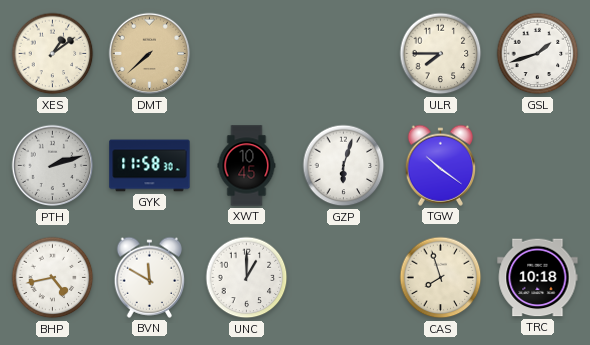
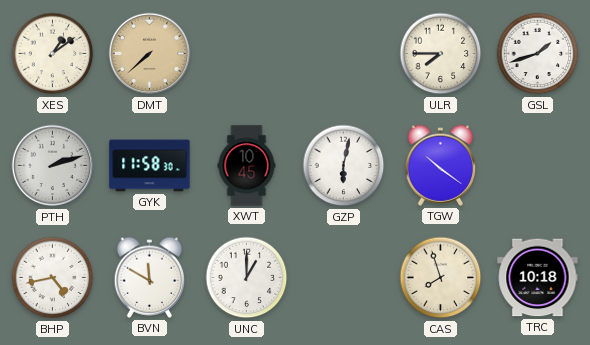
GZP: 6:03 -> 6:02 (344, 166)
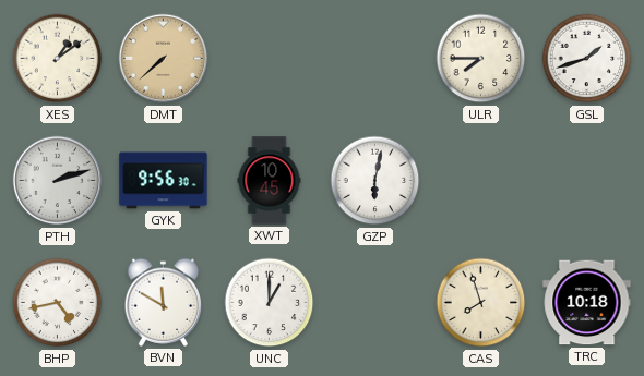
GYK: 11:58 -> 9:56 (164, 181)
TGW: 10:21 -> none (441, 165)
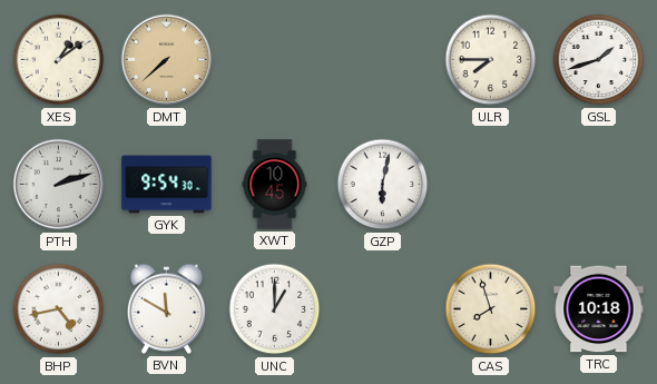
GYK: 9:56 -> 9:54 (167, 185)
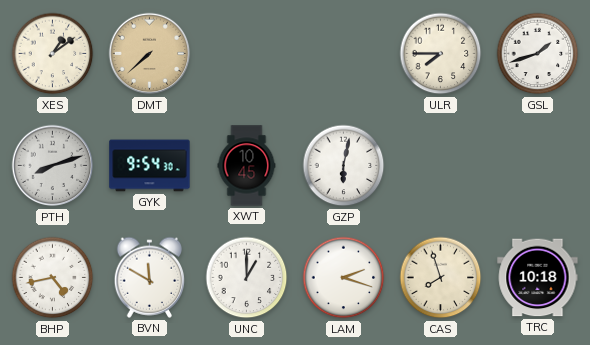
PTH: 2:12 -> 8:12 (53, 166)
LAM: none -> 2:18 (344, 278)
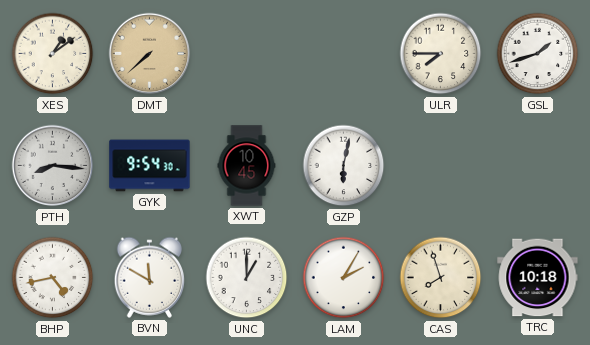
PTH: 8:12 -> 8:16 (53, 166)
LAM: 2:18 -> 2:05 (344, 278)
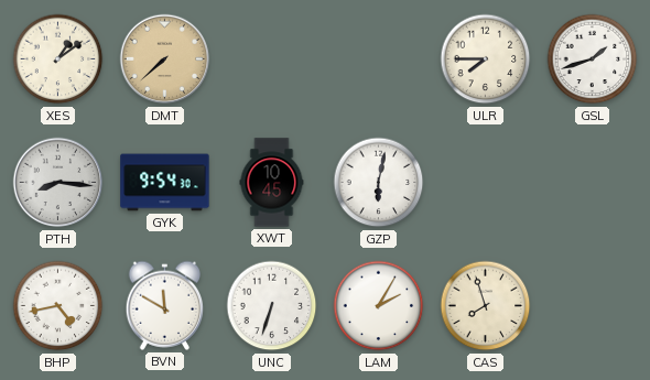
UNC: 1:00 -> 6:33 (272, 306)
TRC: 10:18 -> none (538, 278)
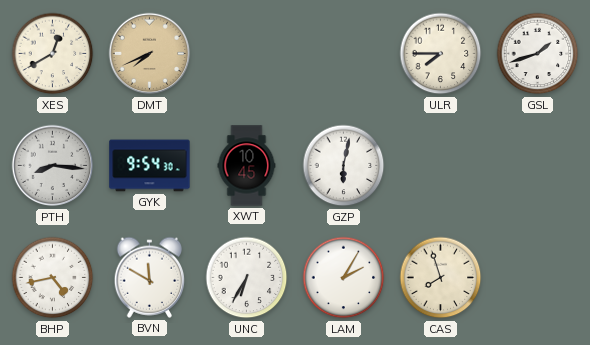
XES: 1:09 -> 12:40 (53, 54)
DMT: 7:38 -> 7:41 (150, 54)
UNC: 6:33 -> 6:35 (247, 278)
